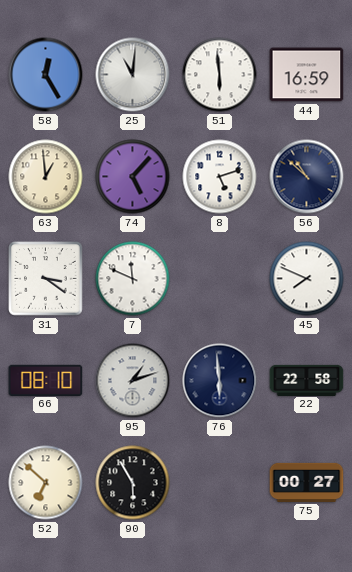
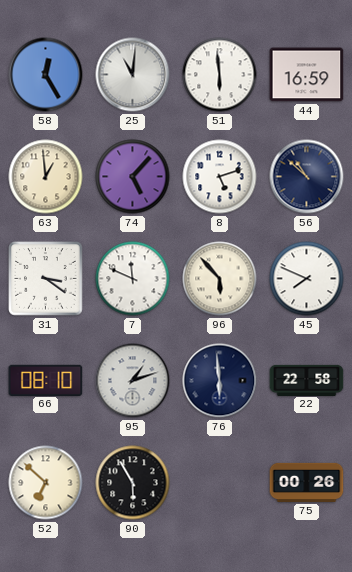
96: none -> 5:53 (220, 279)
75: 00:27 -> 00:26 (307, 482)
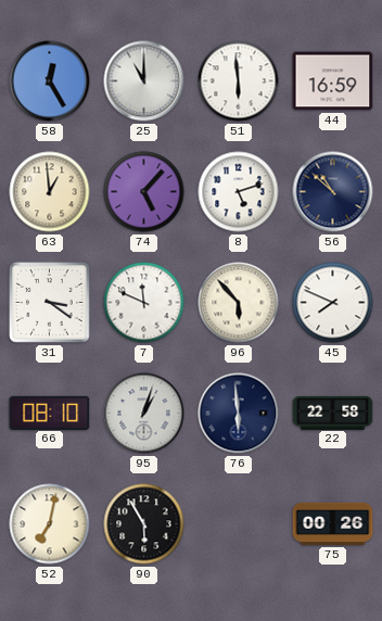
25: 11:01 -> 11:00 (144, 81)
95: 1:12 -> 1:03 (144, 414)
52: 6:52 -> 7:02 (50, 524)
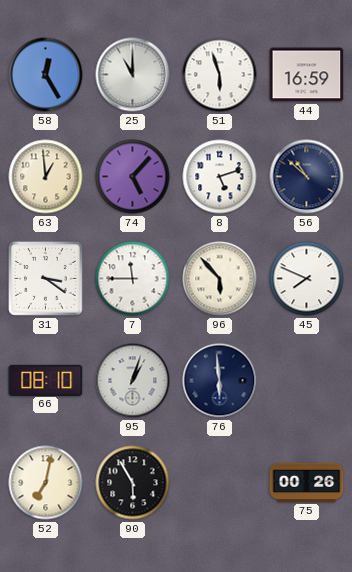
51: 5:59 -> 5:57 (220, 75)
7: 11:49 -> 11:45 (133, 279)
22: 22:58 -> none (333, 413)
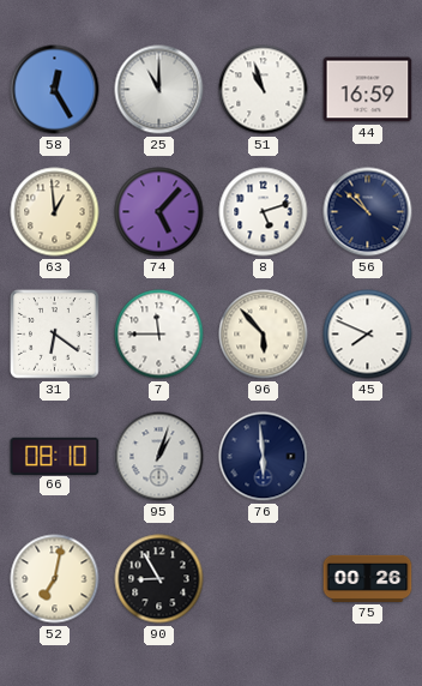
51: 5:57 -> 10:57 (264, 90)
31: 3:21 -> 6:21 (55, 335)
90: 5:55 -> 8:55 (159, 579)
